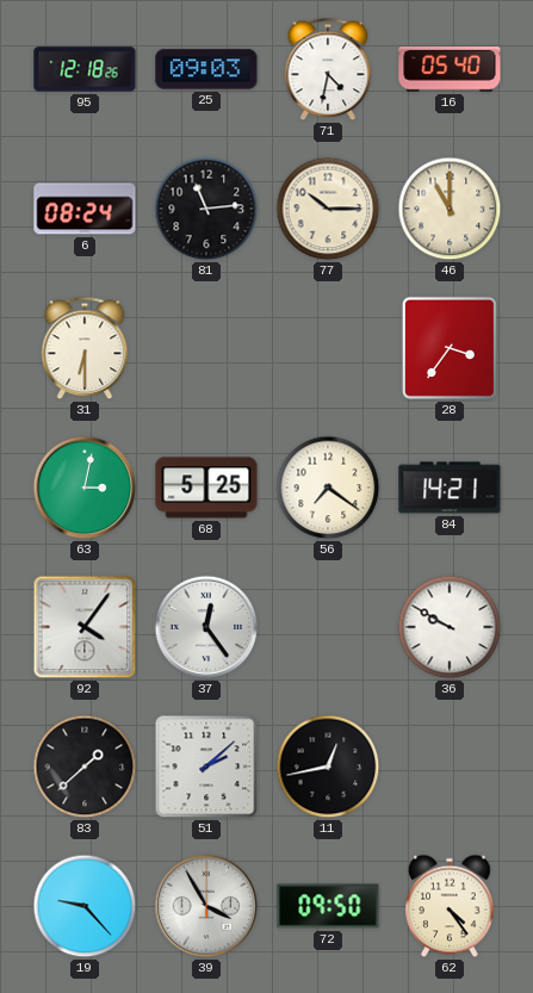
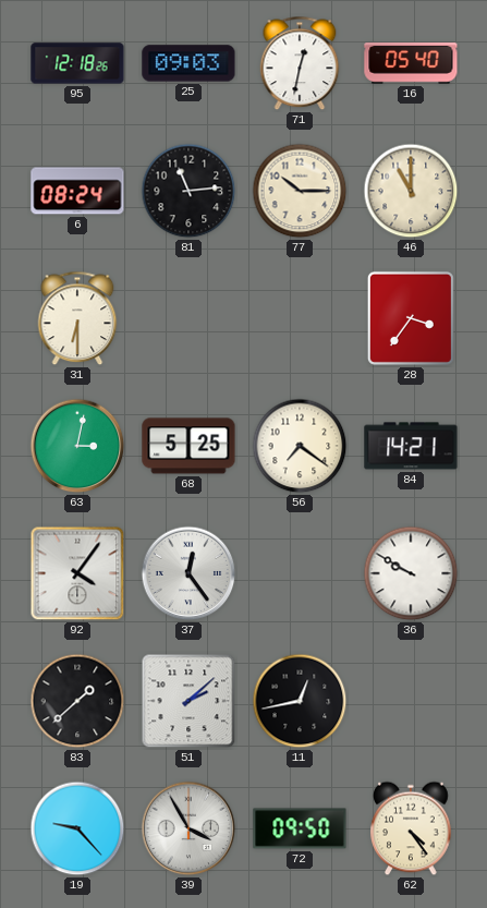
71: 4:32 -> 12:32 (300, 63)
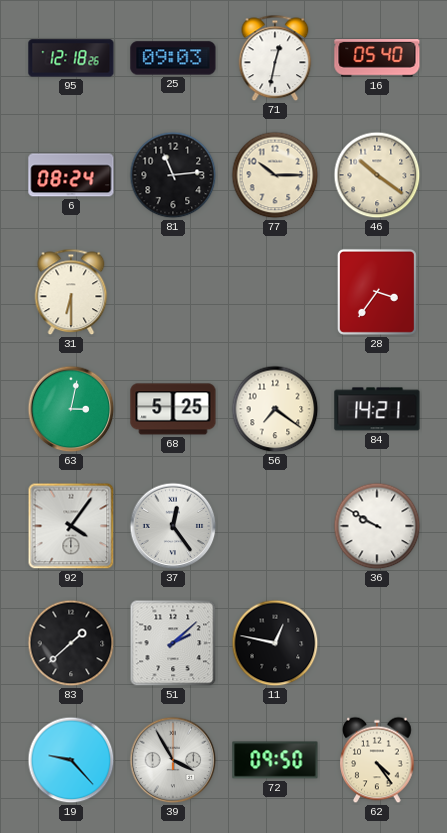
46: 11:00 -> 10:21 (377, 175)
11: 12:43 -> 12:47 (275, 643)
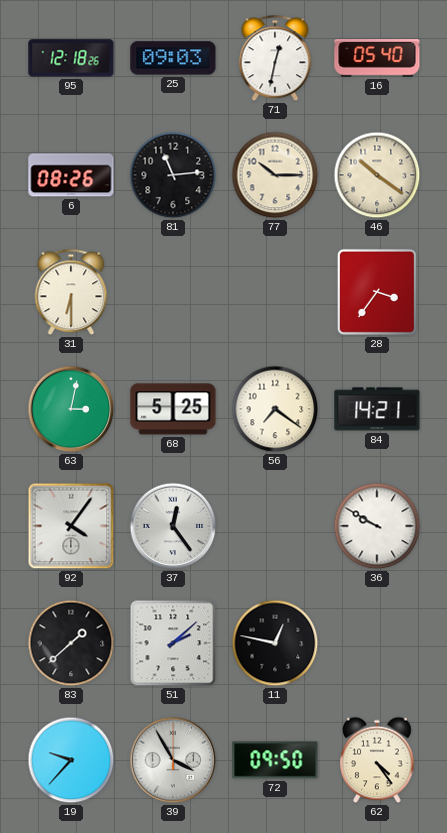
6: 08:24 -> 08:26 (71, 175)
19: 9:23 -> 9:37 (71, 760)
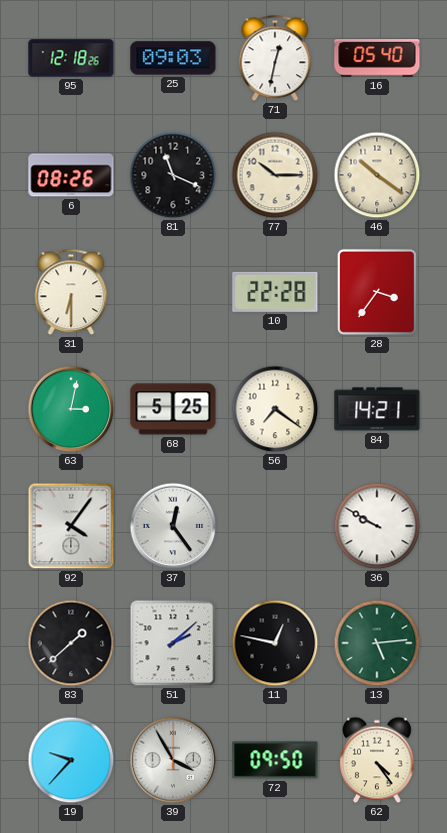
81: 11:14 -> 11:19 (173, 175)
10: none -> 22:28 (275, 292)
13: none -> 5:14 (377, 643)
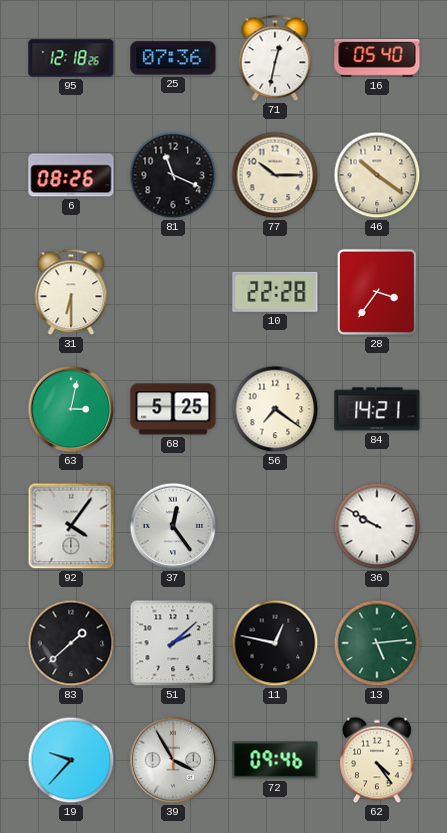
25: 09:03 -> 07:36 (173, 58)
72: 09:50 -> 09:46 (275, 760)
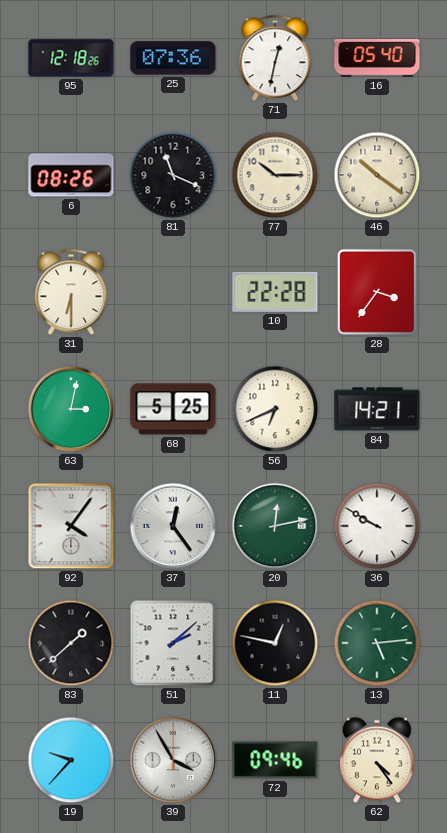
56: 7:21 -> 6:41 (275, 409)
20: none -> 12:13 (275, 526)
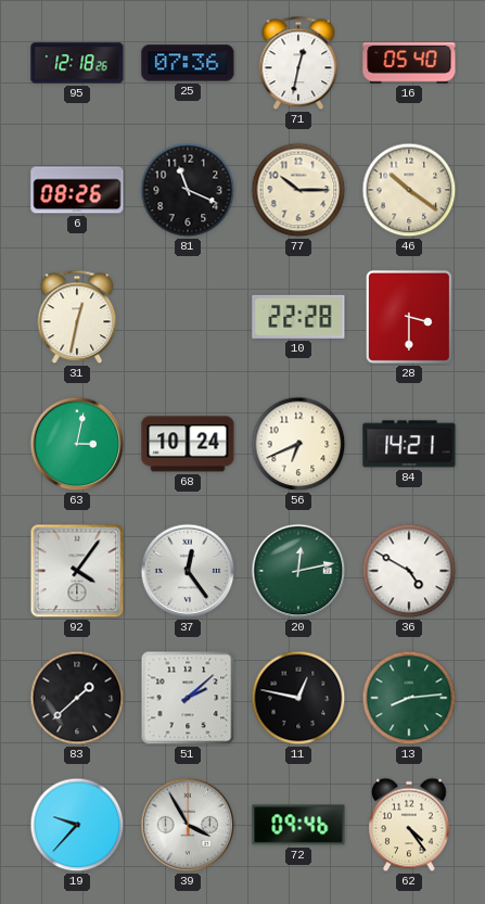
31: 6:30 -> 12:32 (77, 317)
28: 3:36 -> 3:30 (409, 317)
68: 5:25 -> 10:24 (188, 444)
36: 9:50 -> 4:50 (409, 571)
13: 5:14 -> 8:14 (409, 698)
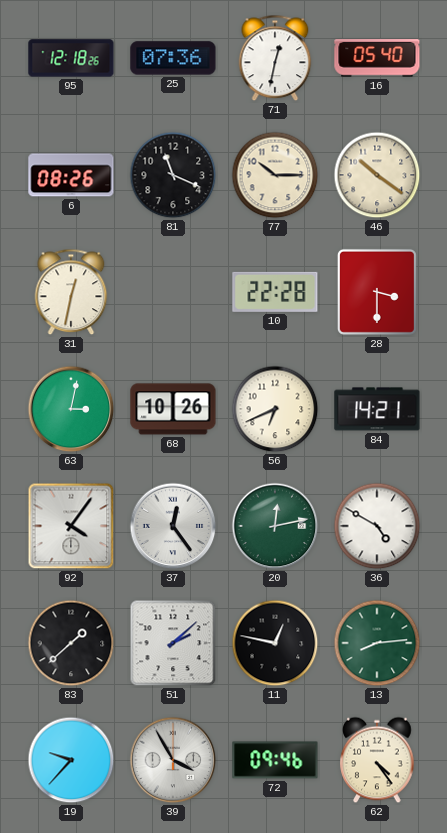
68: 10:24 -> 10:26 (173, 409)
